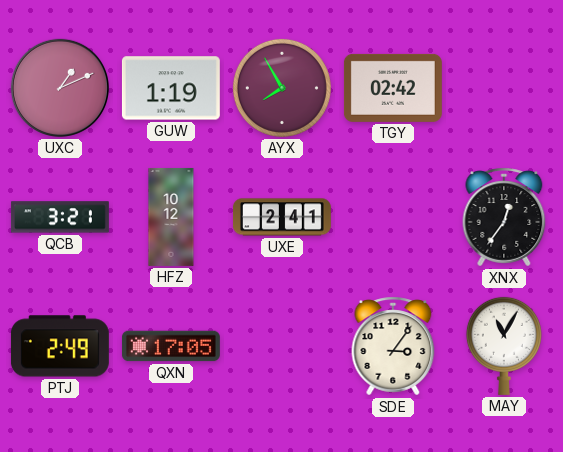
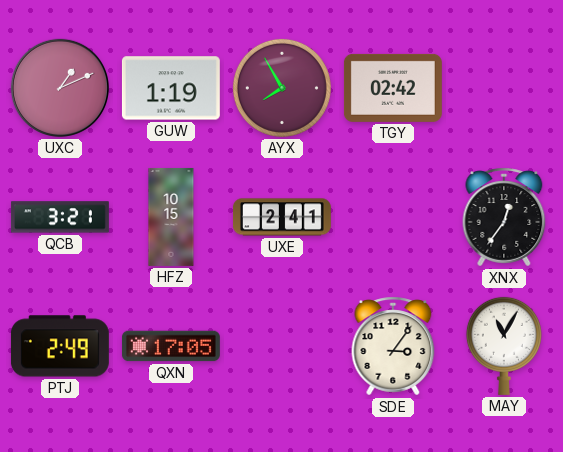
HFZ: 10:12 -> 10:15 (171, 217)
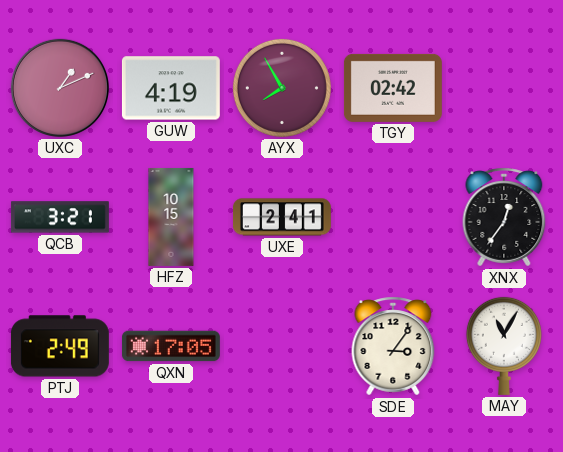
GUW: 1:19 -> 4:19 (171, 88)
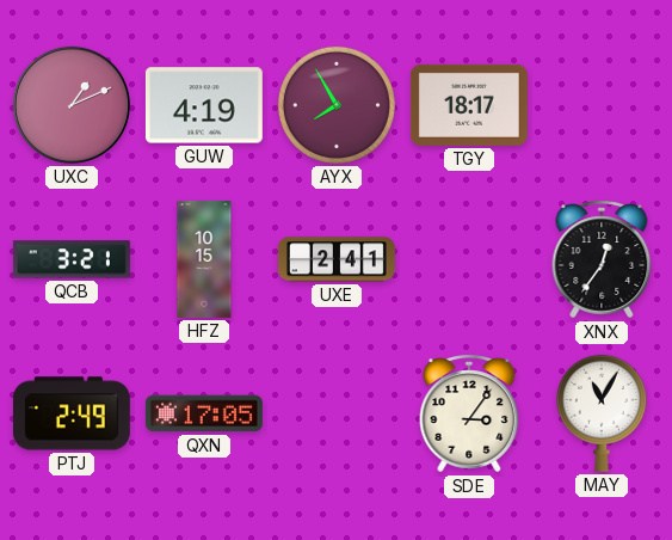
TGY: 02:42 -> 18:17 (469, 105)
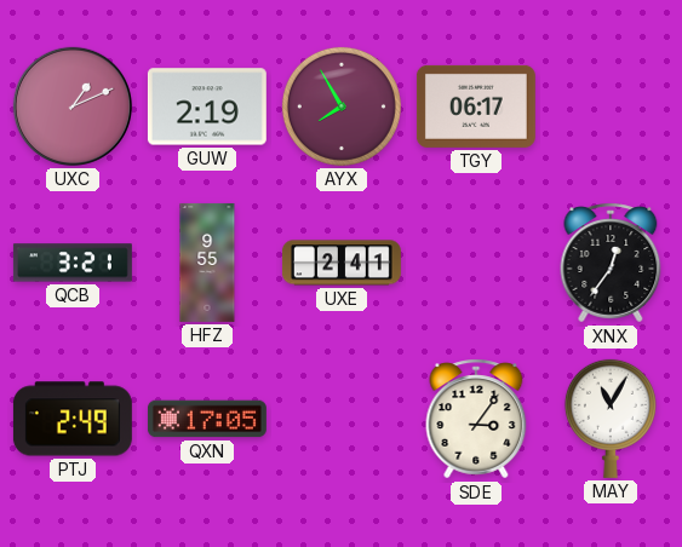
GUW: 4:19 -> 2:19 (207, 106)
TGY: 18:17 -> 06:17 (476, 106)
HFZ: 10:15 -> 9:55 (207, 263)
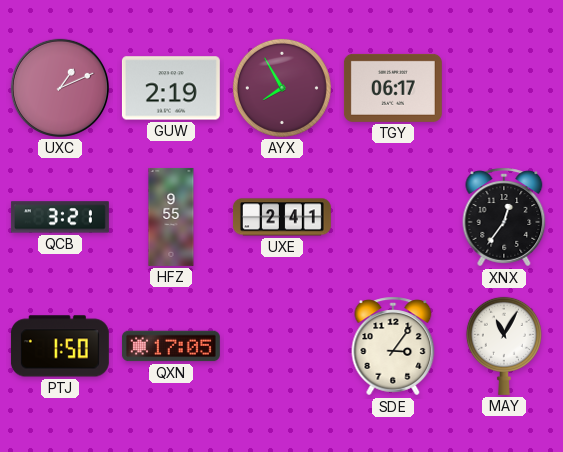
PTJ: 2:49 -> 1:50 (60, 346)
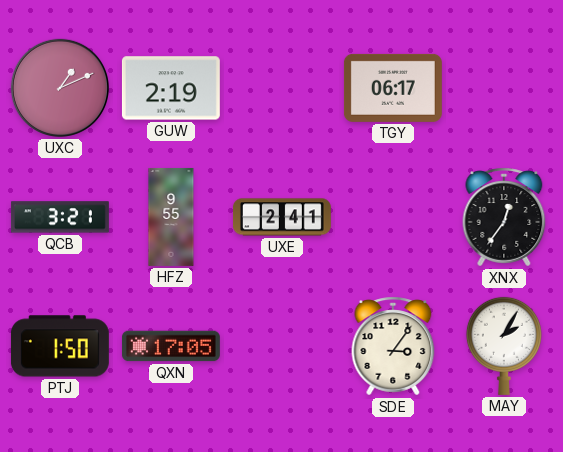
AYX: 7:55 -> none (282, 88)
MAY: 11:05 -> 2:05 (504, 346)
